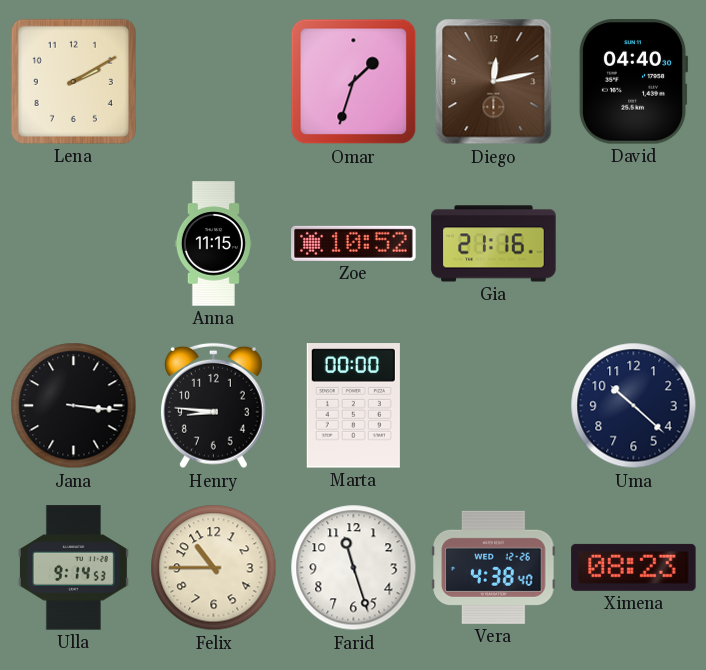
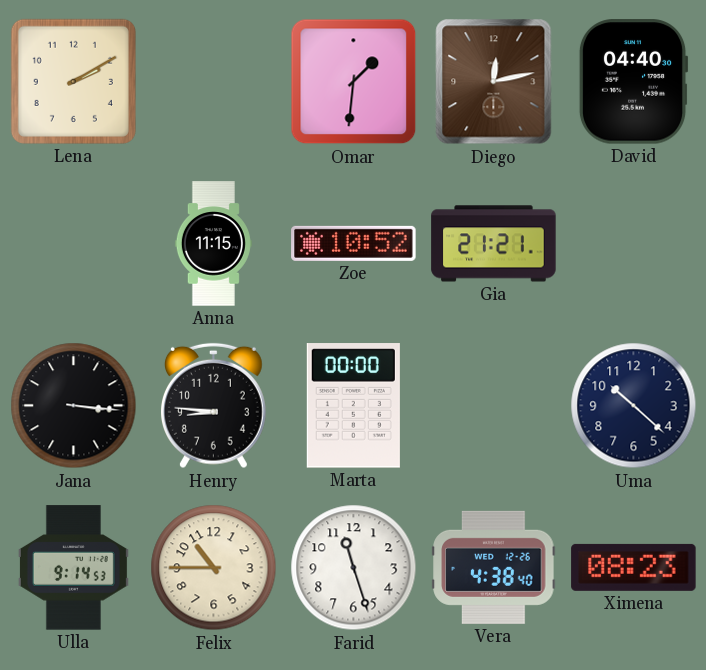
Omar: 1:33 -> 1:31 (354, 82)
Gia: 21:16 -> 21:21 (494, 244)
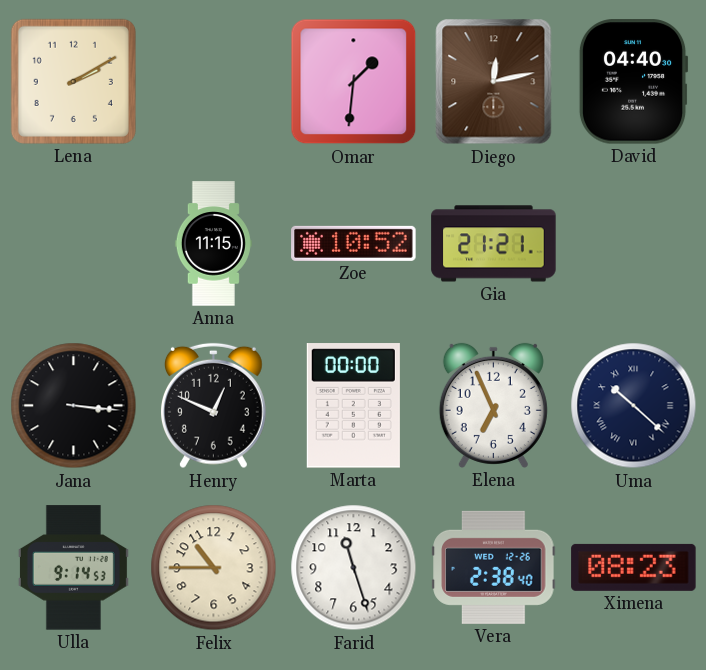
Henry: 8:46 -> 12:49 (213, 406)
Elena: none -> 6:56 (493, 405)
Uma numerals: Arabic -> Roman (634, 406)
Vera: 4:38 -> 2:38 (494, 567)
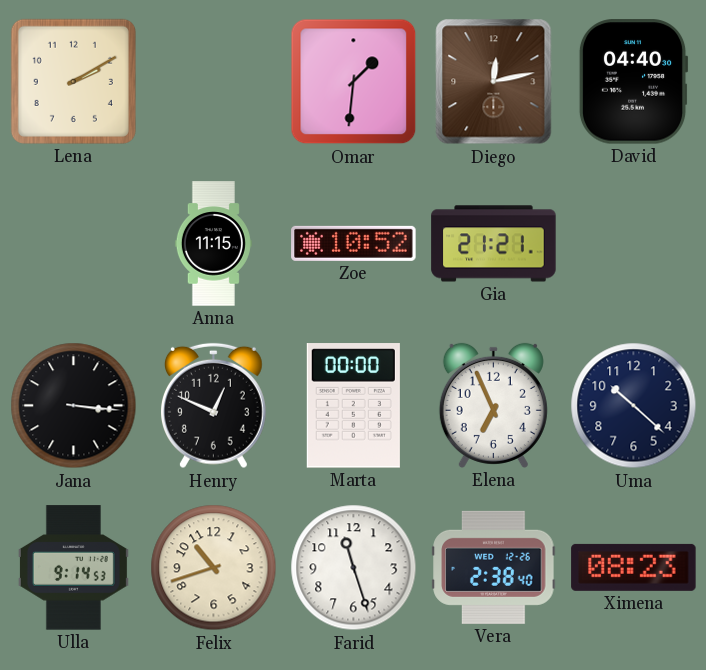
Uma numerals: Roman -> Arabic (634, 406)
Felix: 10:45 -> 10:42 (214, 568)
